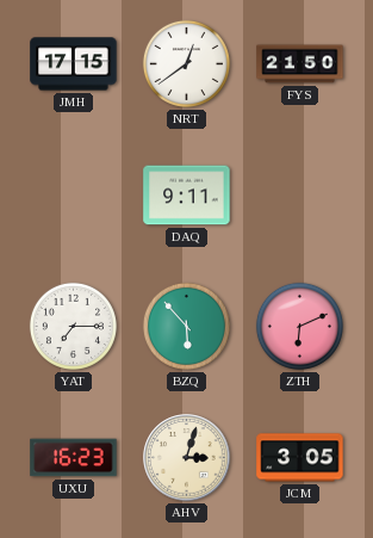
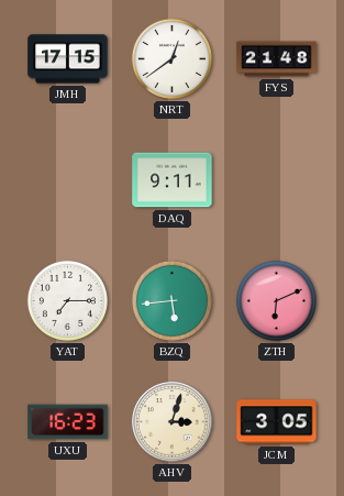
FYS: 21:50 -> 21:48 (277, 59)
BZQ: 5:53 -> 5:44 (171, 300)
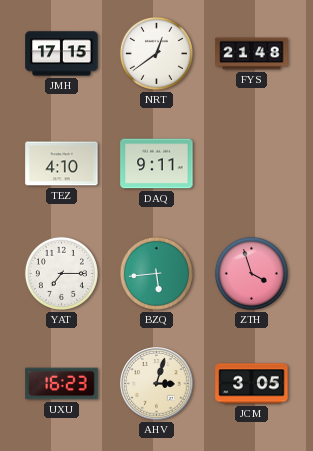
TEZ: none -> 4:10 (62, 164)
ZTH: 6:11 -> 3:57 (251, 273)
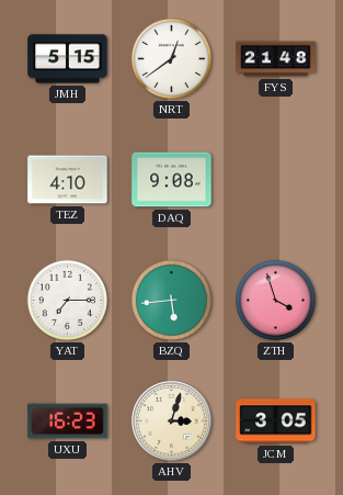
JMH: 17:15 -> 5:15 (68, 59)
DAQ: 9:11 -> 9:08 (172, 180)
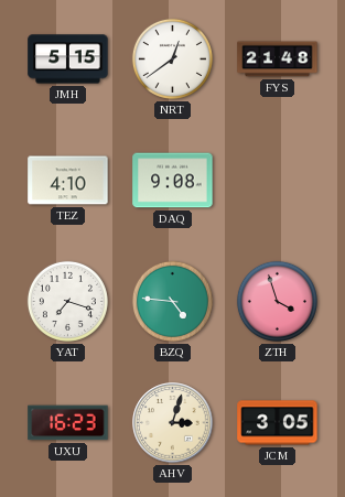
YAT: 7:15 -> 7:18 (67, 301)
BZQ: 5:44 -> 4:46 (172, 301)
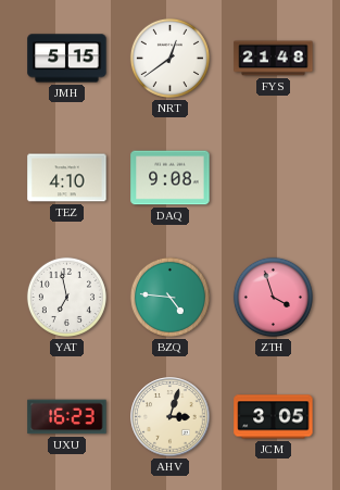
YAT: 7:18 -> 6:58 (66, 297)
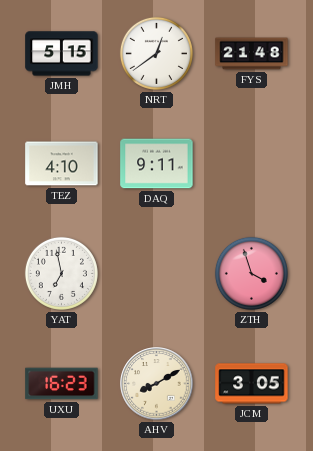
DAQ: 9:08 -> 9:11 (157, 164)
BZQ: 4:46 -> none (169, 297)
AHV: 3:03 -> 8:10 (157, 384)
